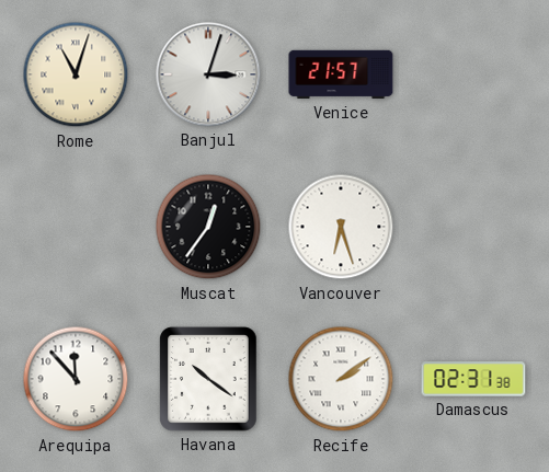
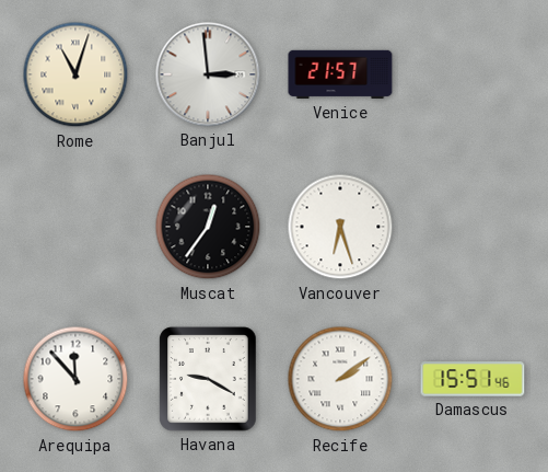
Banjul: 3:03 -> 2:59 (208, 74)
Havana: 10:21 -> 9:20 (208, 379)
Damascus: 02:31 -> 15:51 (473, 379)
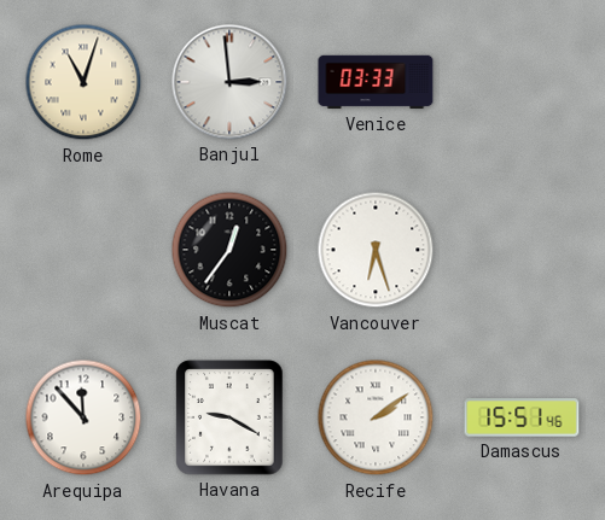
Venice: 21:57 -> 03:33 (376, 82)
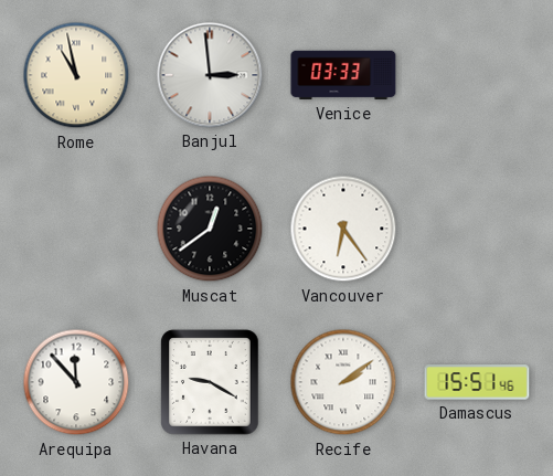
Rome: 11:03 -> 10:58 (76, 75)
Muscat: 12:36 -> 12:39 (210, 229)
Vancouver: 6:27 -> 6:24 (343, 229)
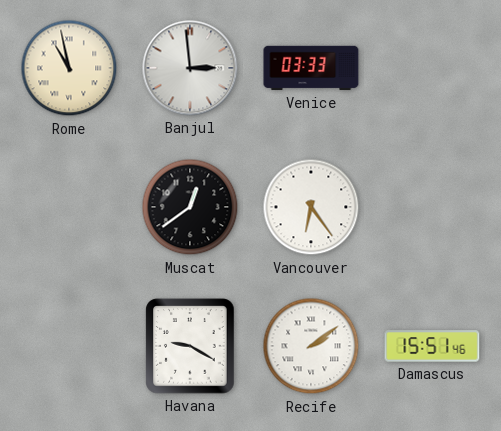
Arequipa: 11:53 -> none (76, 382)
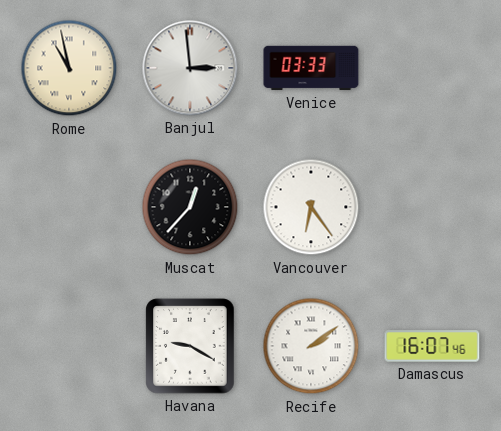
Muscat: 12:39 -> 12:37 (190, 207)
Damascus: 15:51 -> 16:07 (432, 346)
